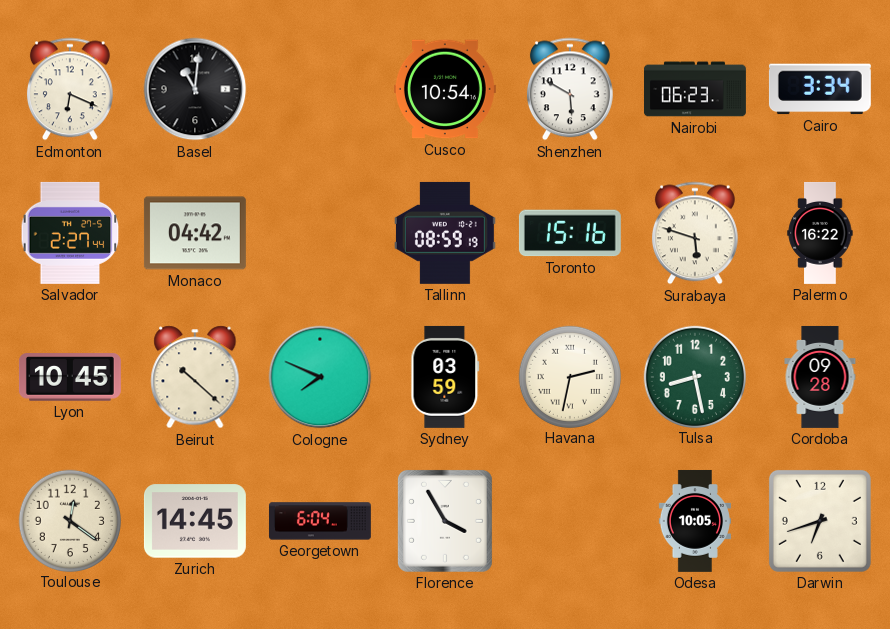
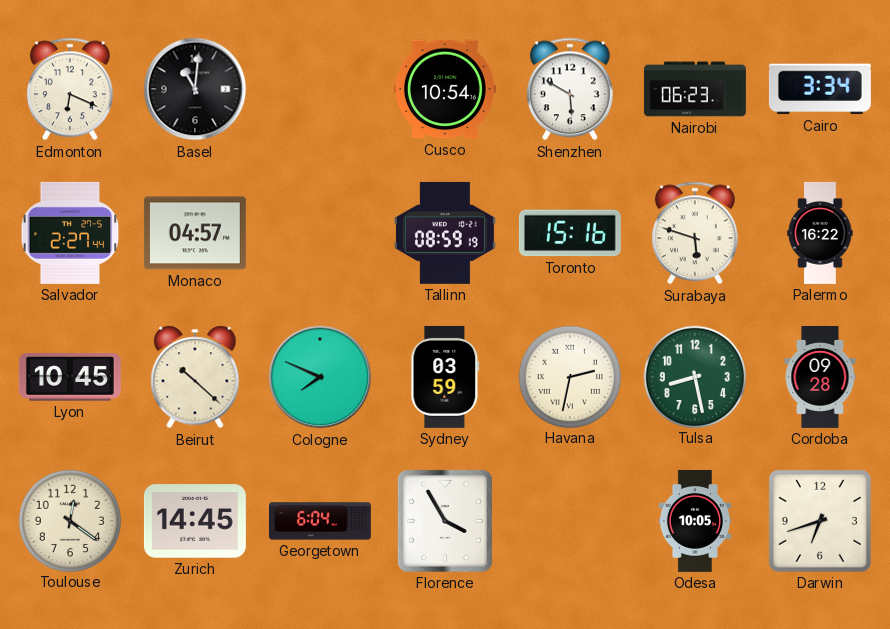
Monaco: 04:42 -> 04:57 (195, 233)
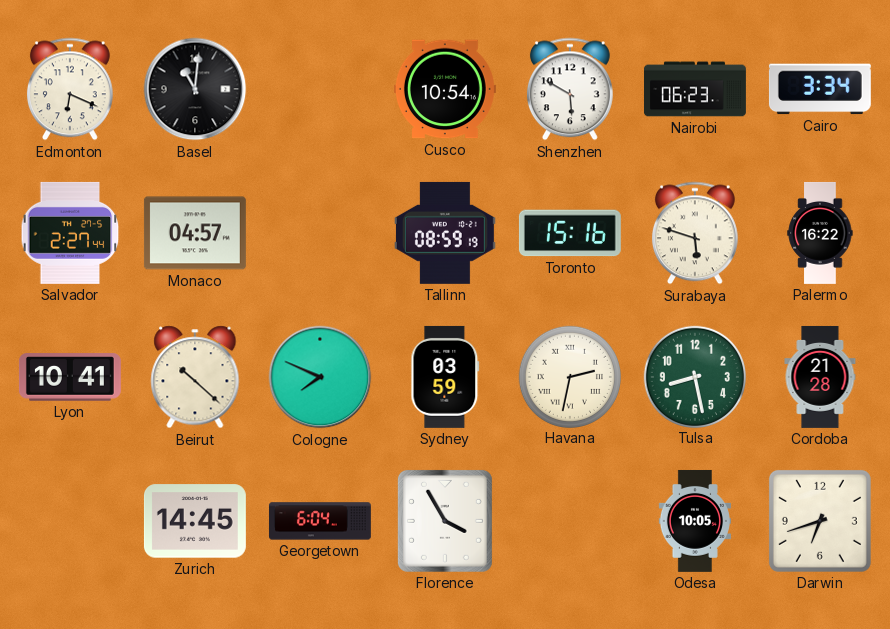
Lyon: 10:45 -> 10:41 (70, 377)
Cordoba: 09:28 -> 21:28 (820, 377)
Toulouse: 12:21 -> none (69, 520)
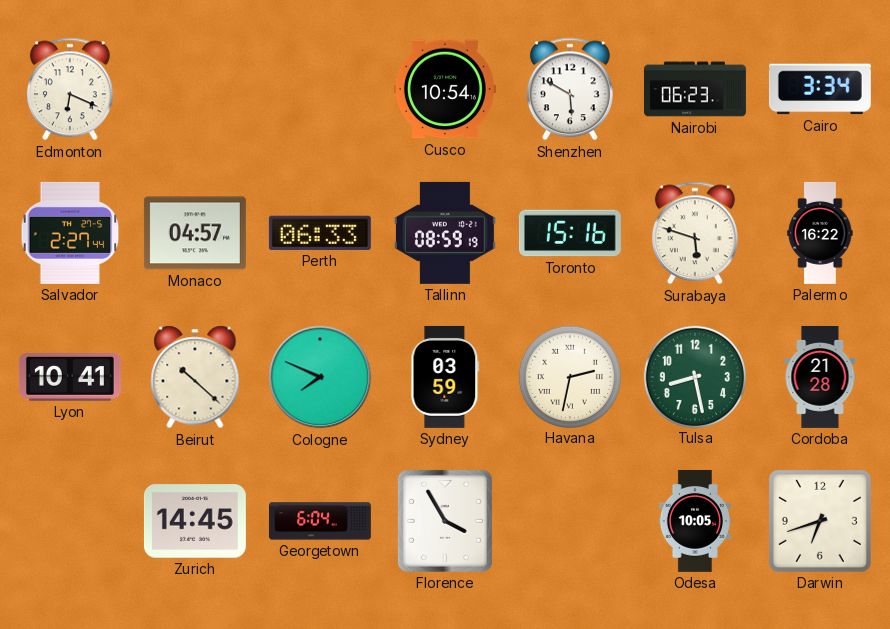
Basel: 11:01 -> none (195, 89)
Perth: none -> 06:33 (320, 233)
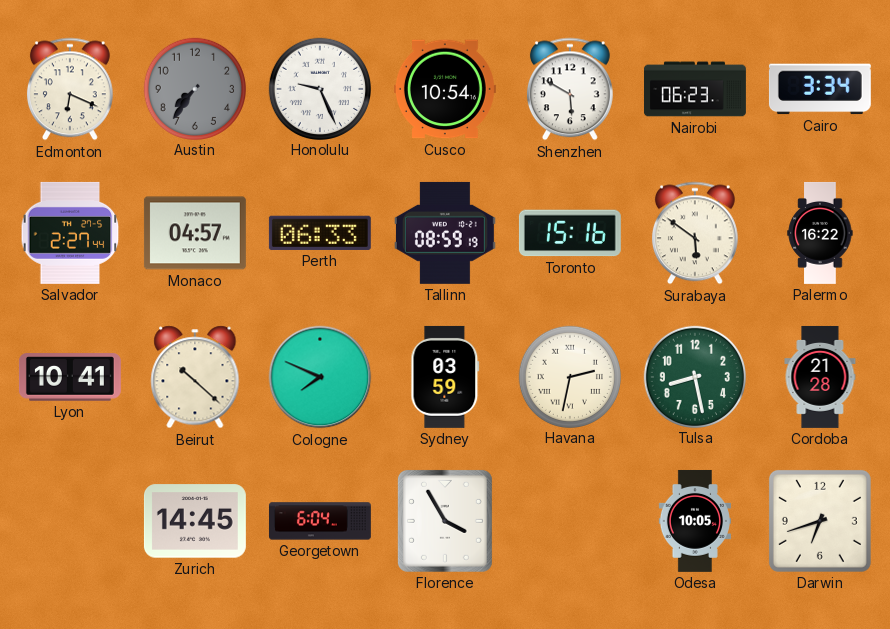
Austin: none -> 7:36 (194, 88)
Honolulu: none -> 9:26 (319, 88)
Surabaya: 5:48 -> 5:51 (695, 233)
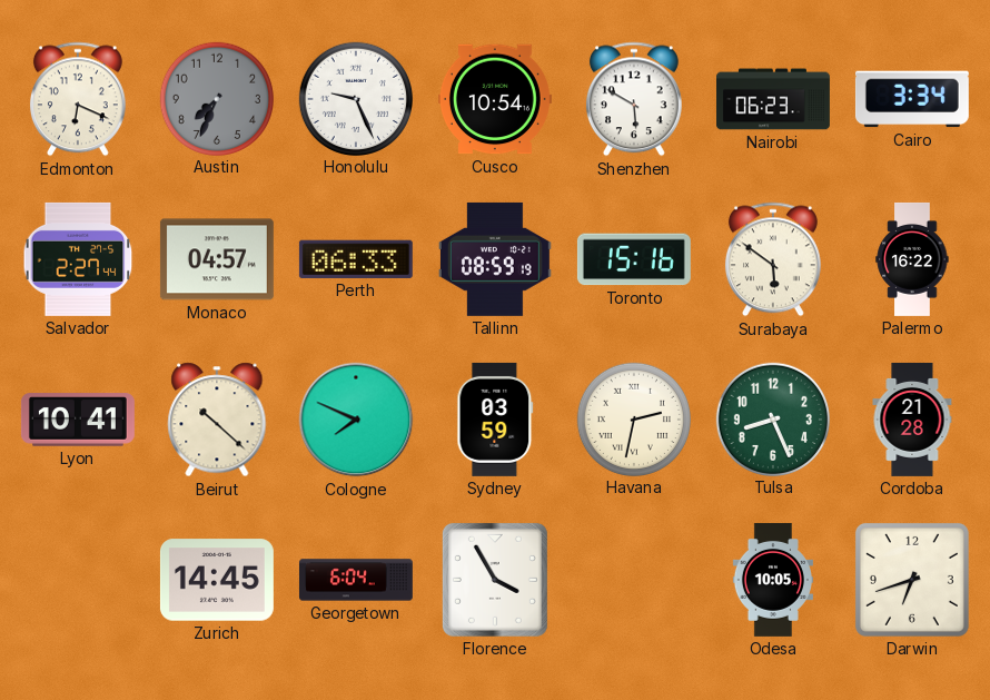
Austin: 7:36 -> 7:34 (216, 98)
Tulsa: 8:28 -> 8:26 (772, 418)
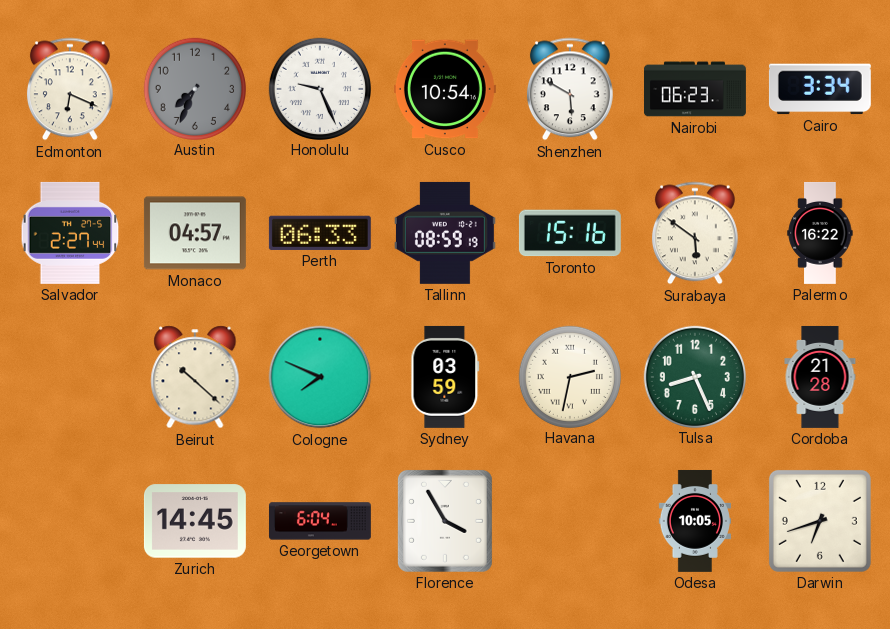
Lyon: 10:41 -> none (78, 420)
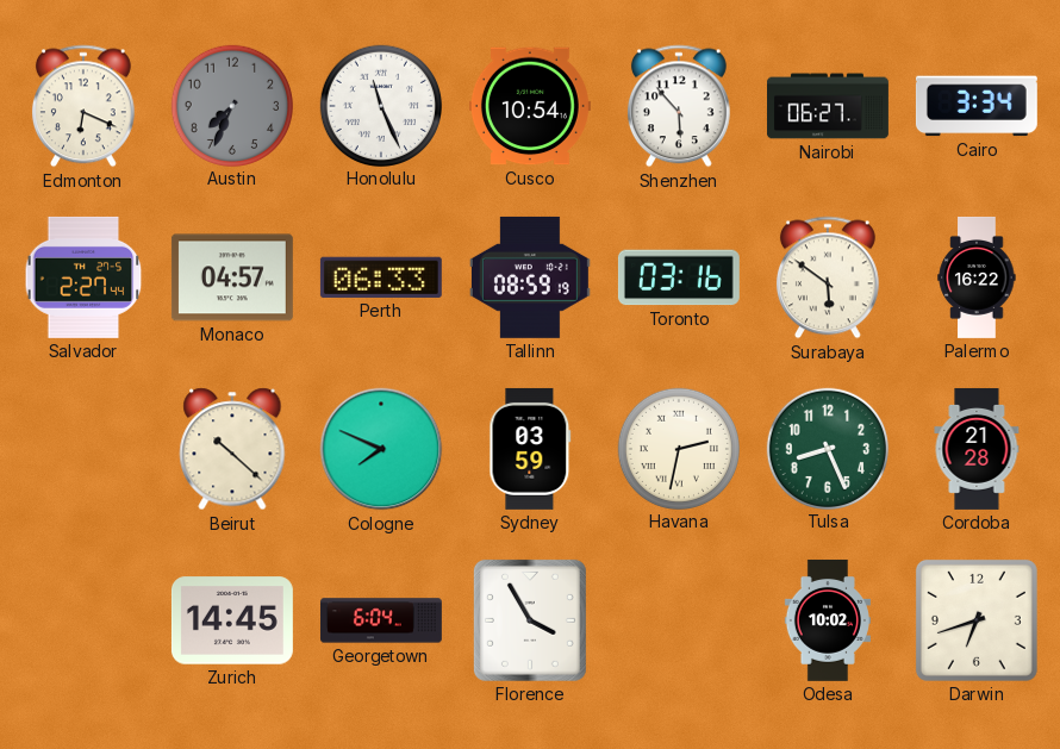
Honolulu: 9:26 -> 11:26 (380, 105)
Shenzhen: 5:50 -> 5:53 (679, 106)
Nairobi: 06:23 -> 06:27 (829, 106)
Toronto: 15:16 -> 03:16 (679, 277)
Odesa: 10:05 -> 10:02 (828, 620)
